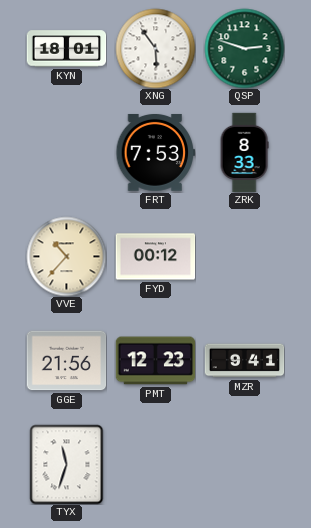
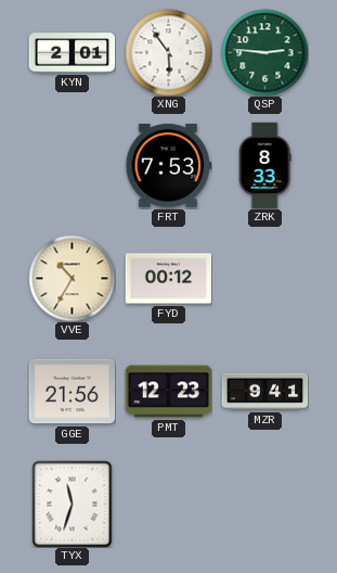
KYN: 18:01 -> 2:01 (72, 53)
QSP: 2:48 -> 2:46 (264, 52)
VVE: 10:37 -> 10:35 (72, 278)
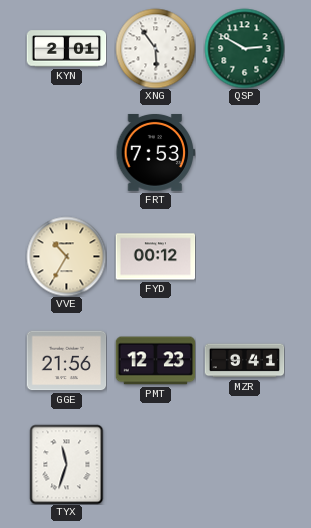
QSP: 2:46 -> 2:50 (244, 48)
ZRK: 8:33 -> none (264, 165)
